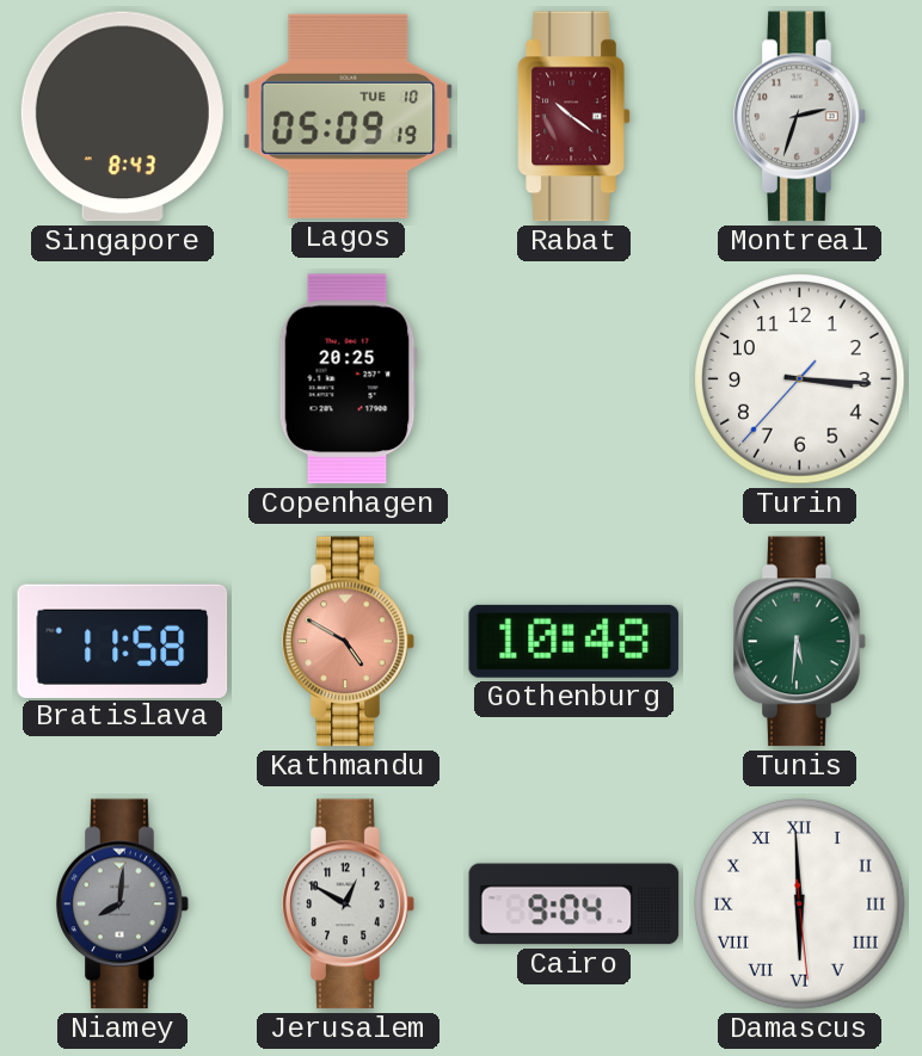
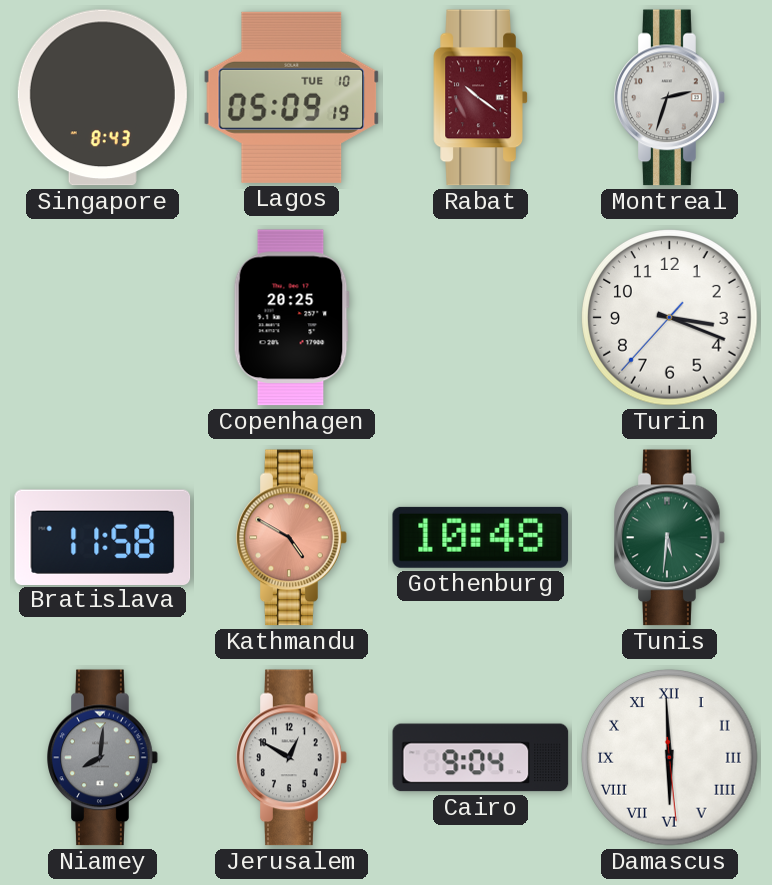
Turin: 3:15 -> 3:18 (670, 318)
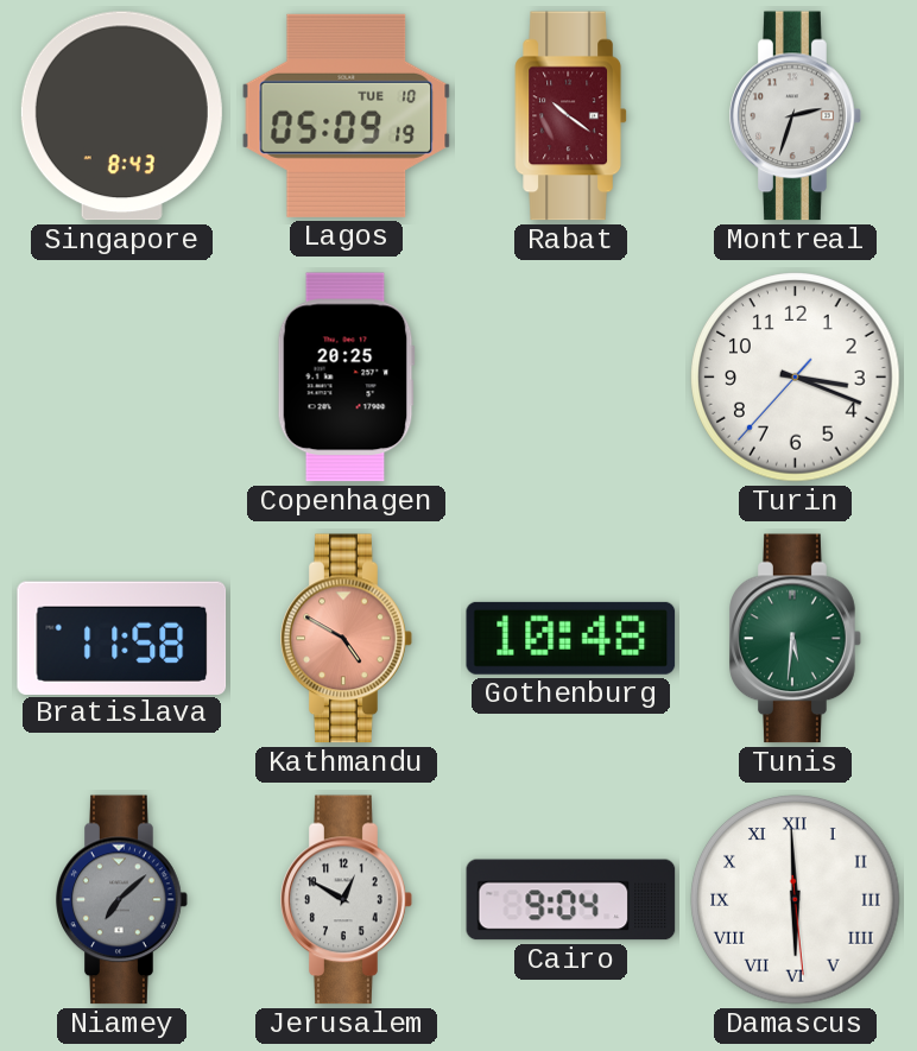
Niamey: 8:01 -> 7:08 (122, 900)
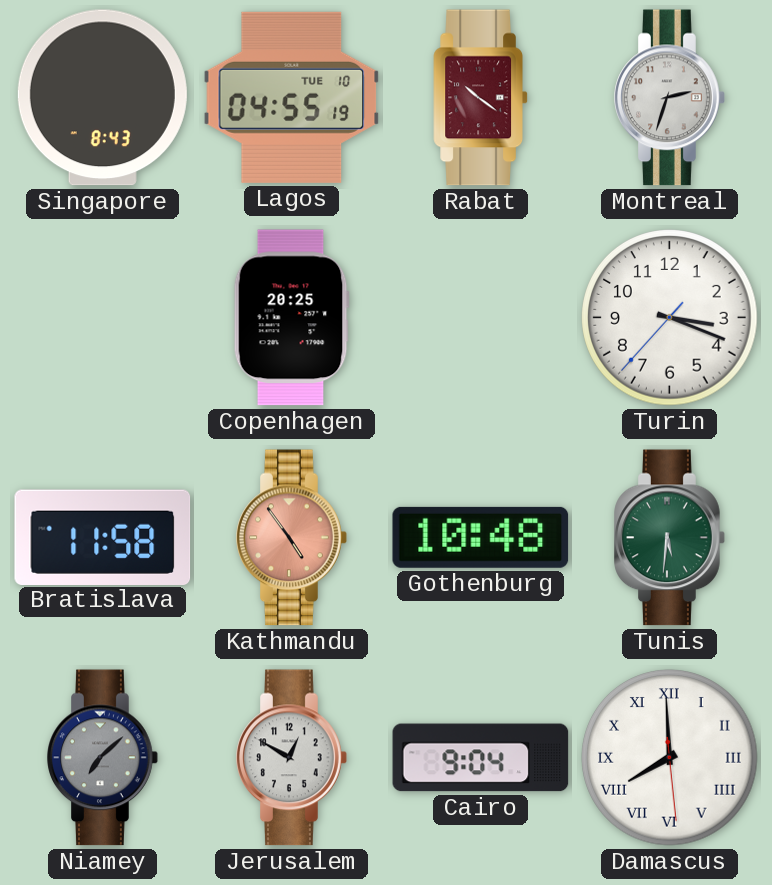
Lagos: 05:09 -> 04:55 (292, 97)
Kathmandu: 4:50 -> 4:54 (292, 538)
Damascus: 5:59 -> 7:59 (670, 758)
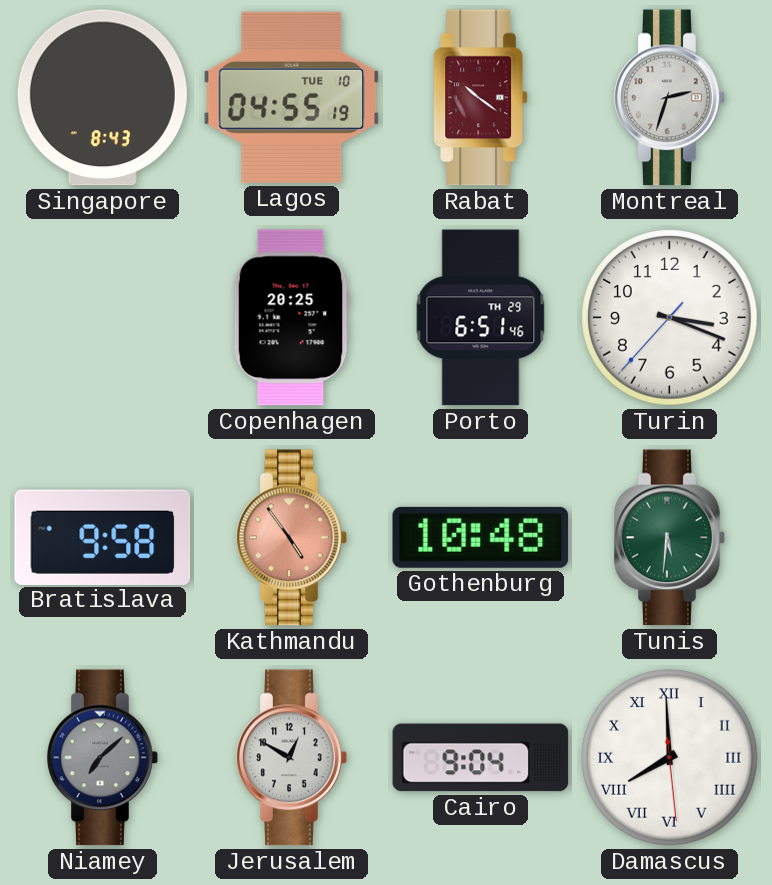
Porto: none -> 6:51 (481, 318)
Bratislava: 11:58 -> 9:58 (103, 537)
